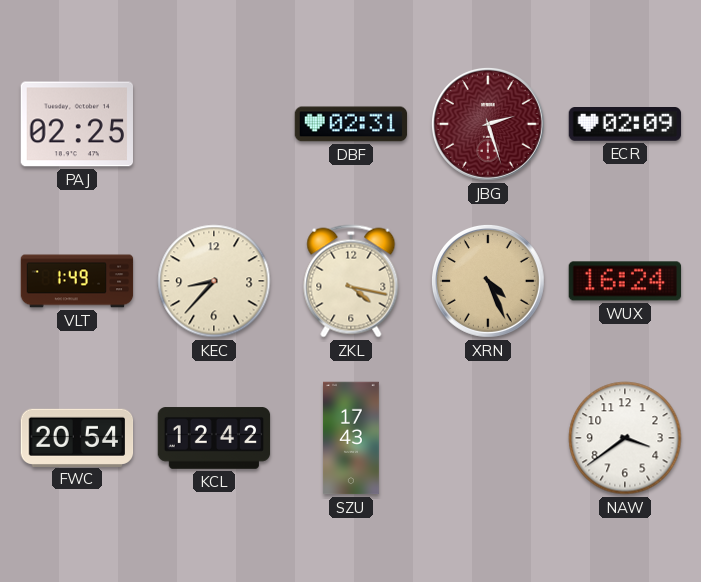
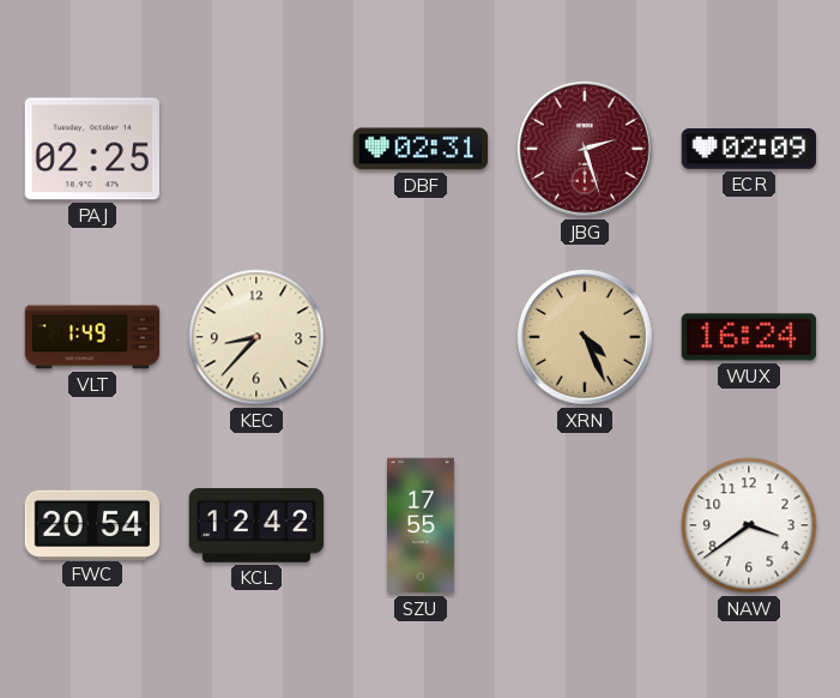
ZKL: 4:17 -> none (351, 281)
SZU: 17:43 -> 17:55 (421, 525)
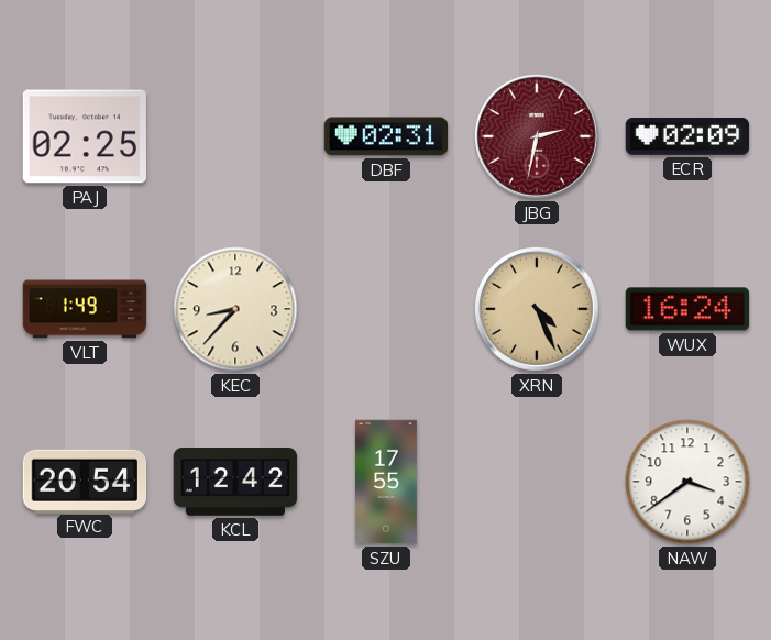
JBG: 2:27 -> 2:32 (537, 136)
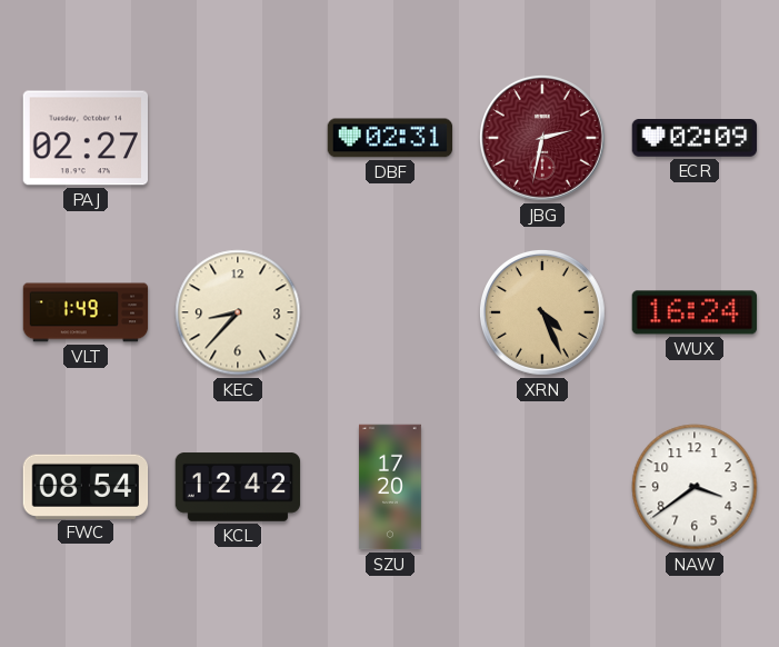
PAJ: 02:25 -> 02:27 (84, 138)
FWC: 20:54 -> 08:54 (86, 486)
SZU: 17:55 -> 17:20 (390, 487)
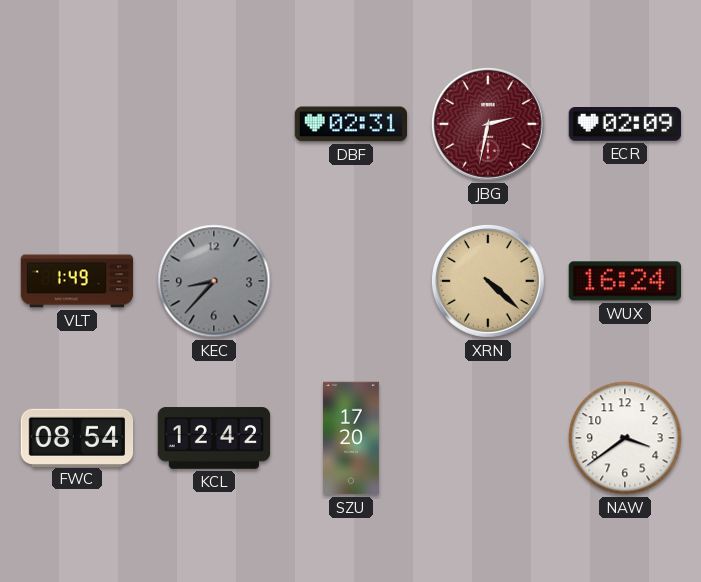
PAJ: 02:27 -> none (84, 138)
KEC dial: cream -> grey (214, 281)
XRN: 4:26 -> 4:22 (488, 281)
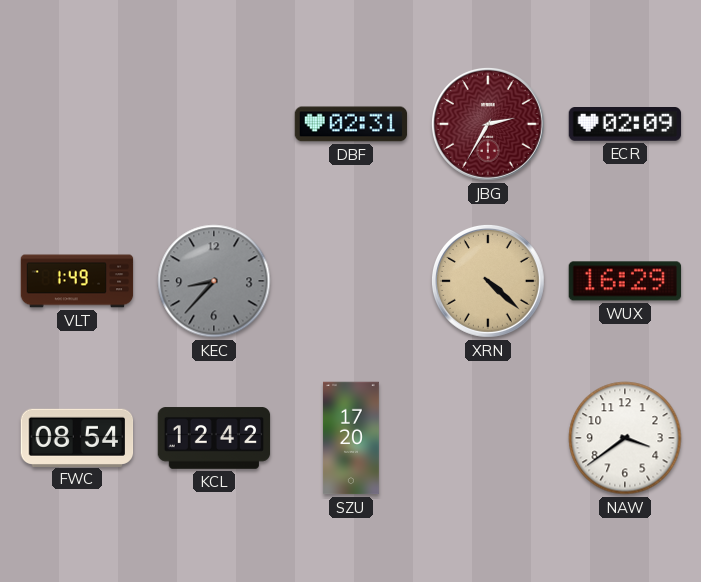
JBG: 2:32 -> 2:35 (488, 124)
WUX: 16:24 -> 16:29 (625, 281)
